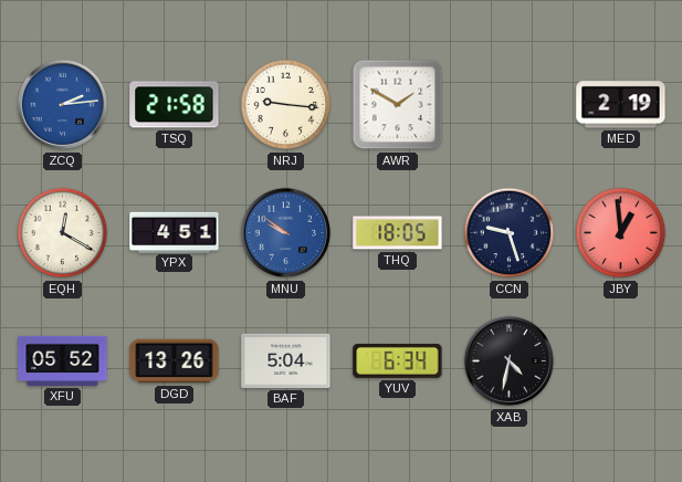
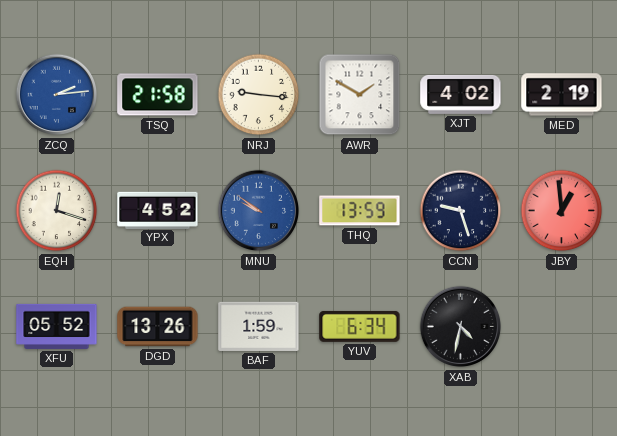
XJT: none -> 4:02 (461, 94)
EQH: 12:20 -> 12:18 (57, 211)
YPX: 4:51 -> 4:52 (158, 210)
THQ: 18:05 -> 13:59 (360, 211)
BAF: 5:04 -> 1:59 (259, 326)
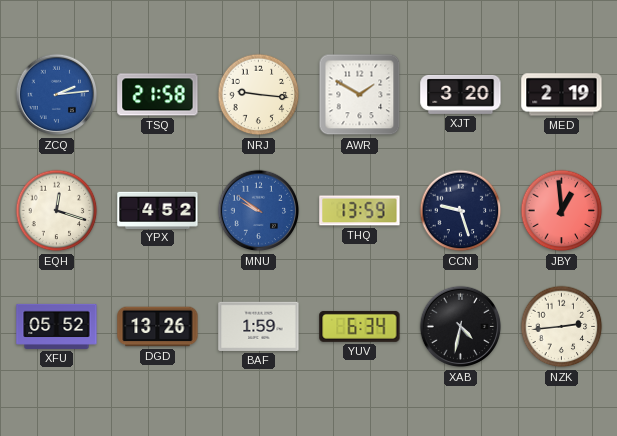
XJT: 4:02 -> 3:20 (461, 94)
NZK: none -> 2:44 (562, 327)
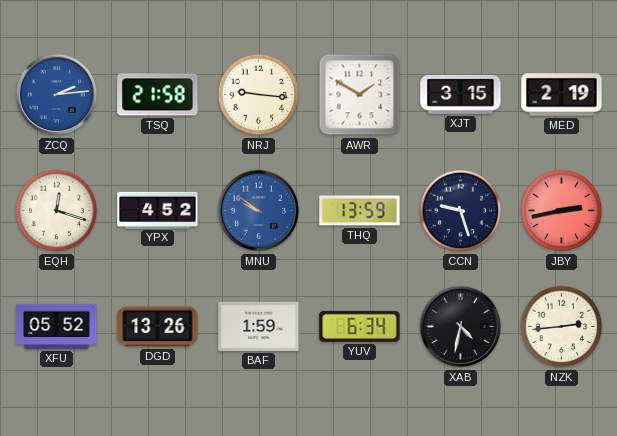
XJT: 3:20 -> 3:15 (461, 94)
JBY: 12:59 -> 2:43 (562, 211)
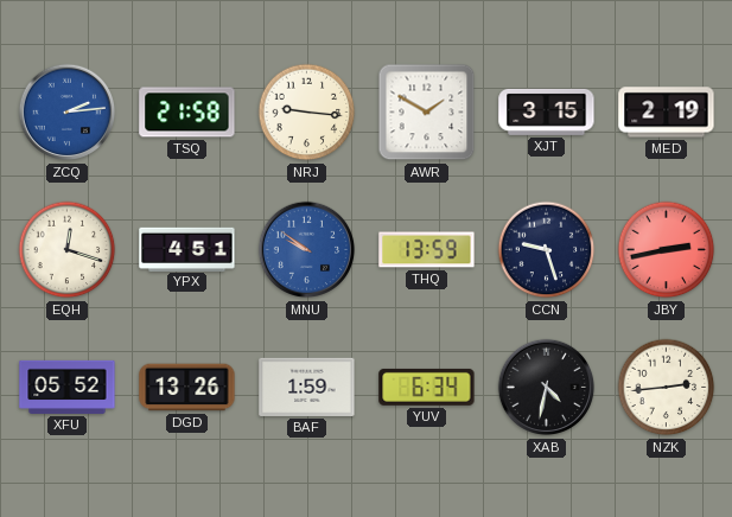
YPX: 4:52 -> 4:51 (187, 249)
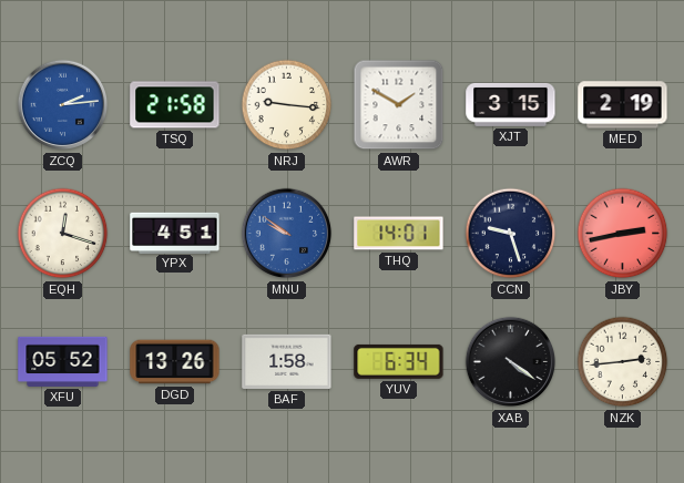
THQ: 13:59 -> 14:01 (399, 234)
BAF: 1:59 -> 1:58 (287, 361)
XAB: 4:32 -> 4:21 (511, 362)
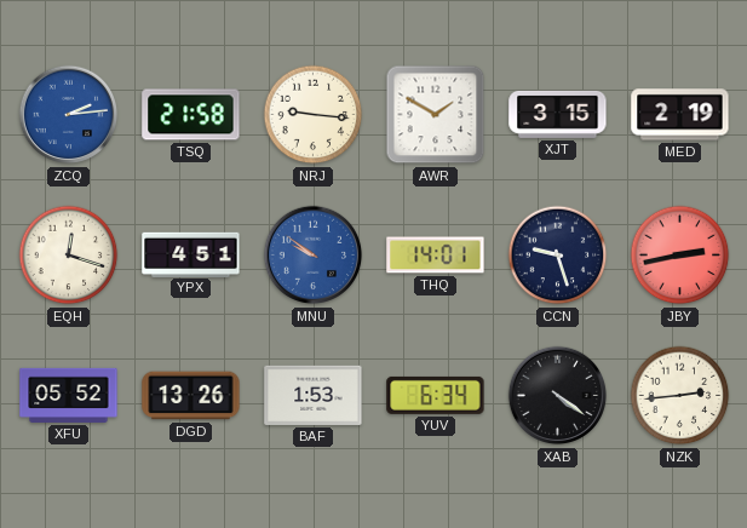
BAF: 1:58 -> 1:53 (314, 395)
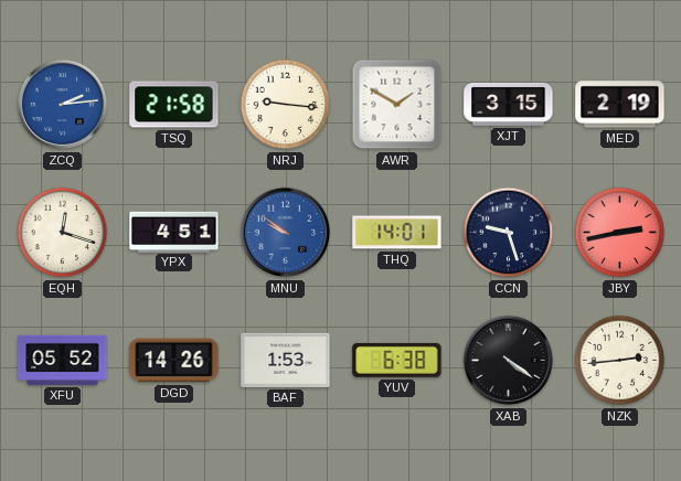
DGD: 13:26 -> 14:26 (174, 361)
YUV: 6:34 -> 6:38 (397, 360)
